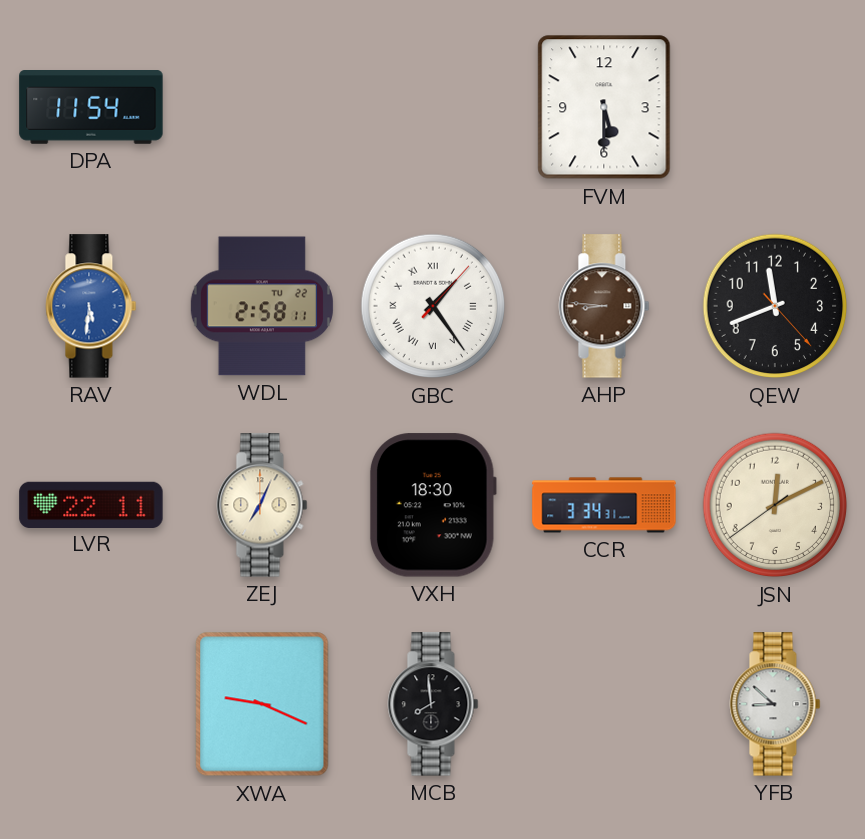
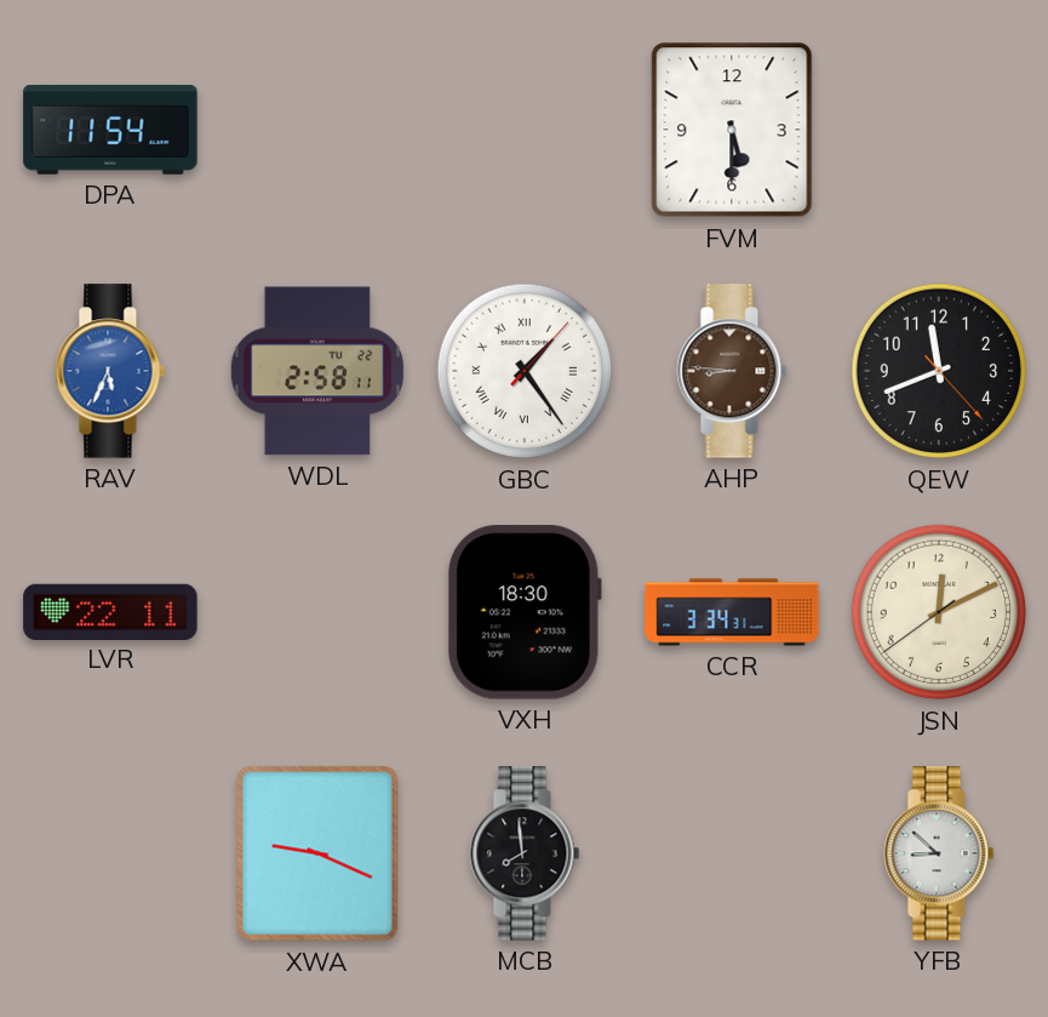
RAV: 5:31 -> 5:34 (110, 371)
ZEJ: 7:04 -> none (262, 505)
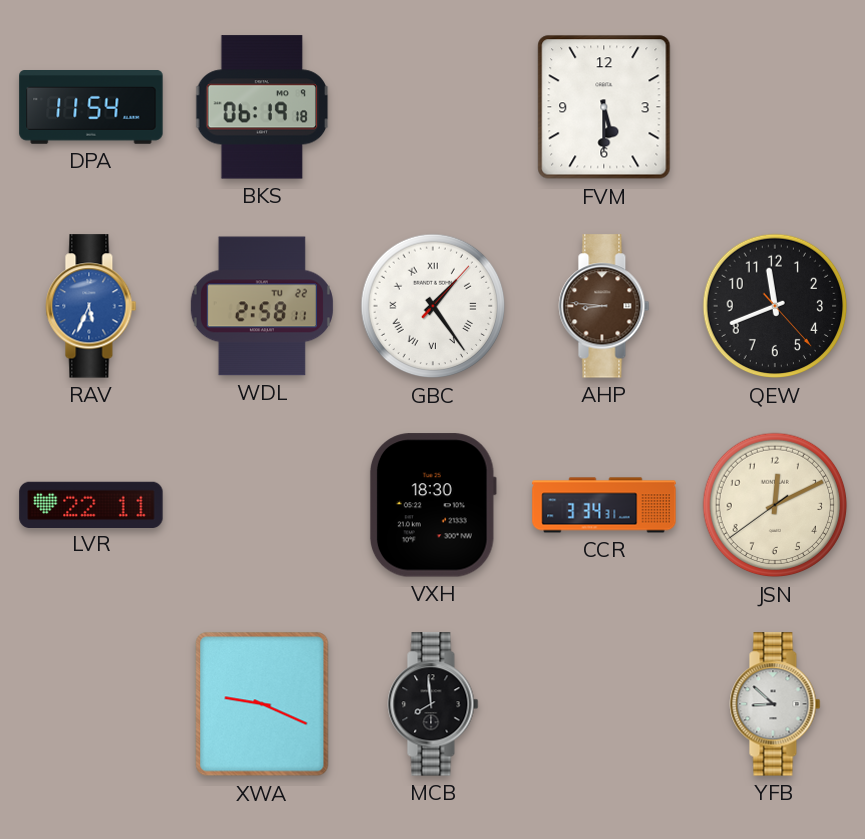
BKS: none -> 06:19 (262, 107)
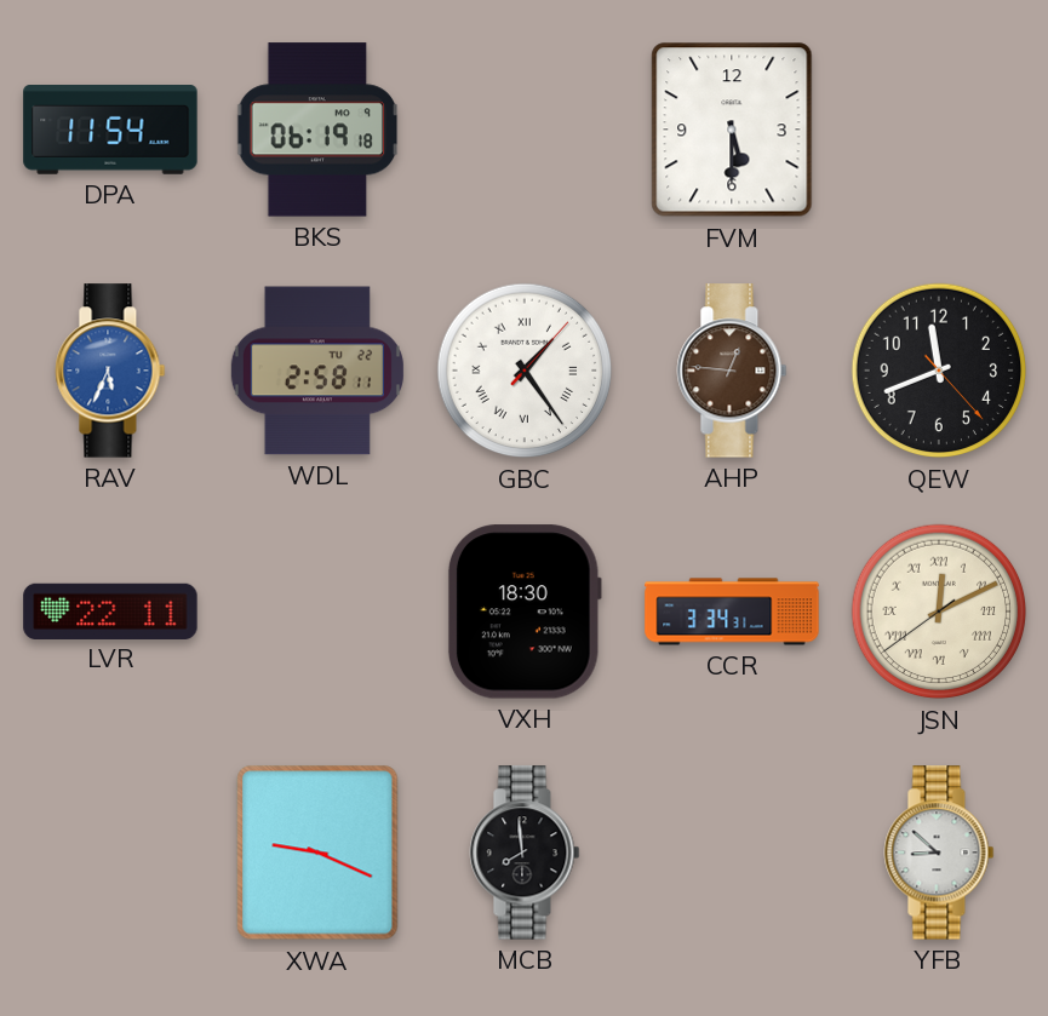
AHP: 8:46 -> 12:46 (732, 371)
JSN numerals: Arabic -> Roman (939, 612)
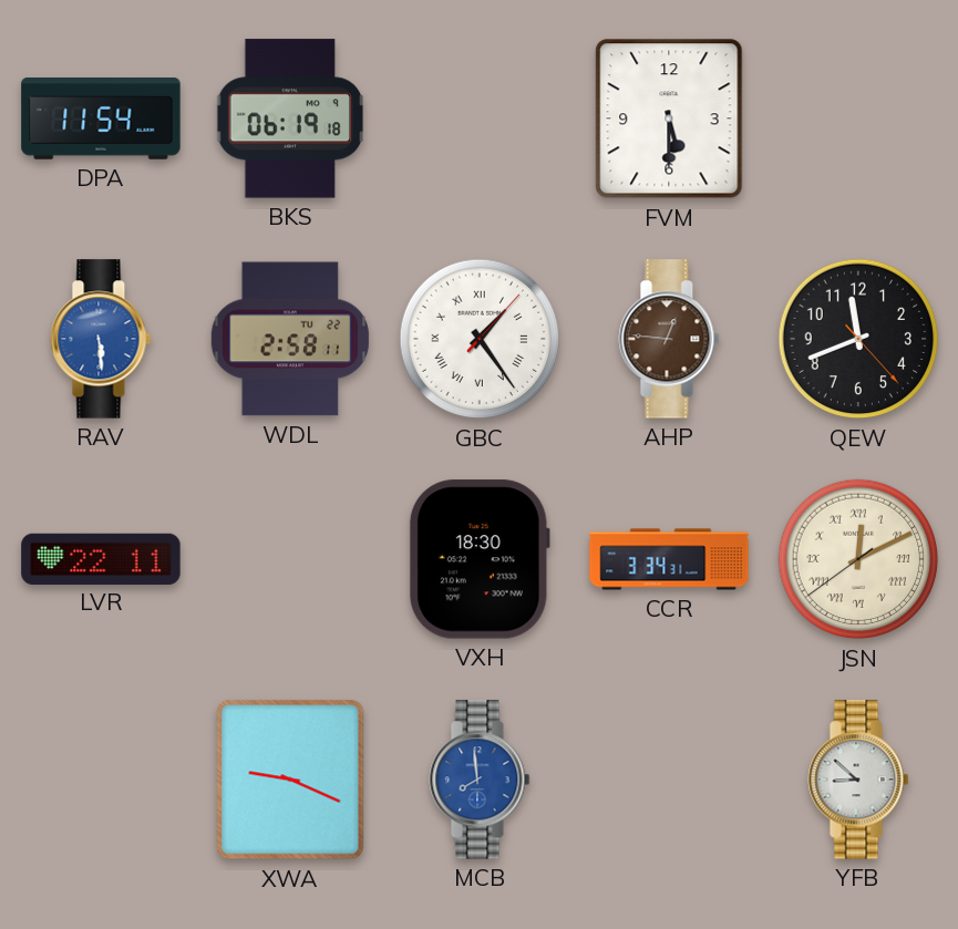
RAV: 5:34 -> 5:29 (101, 339)
MCB dial: black -> blue (480, 780)
